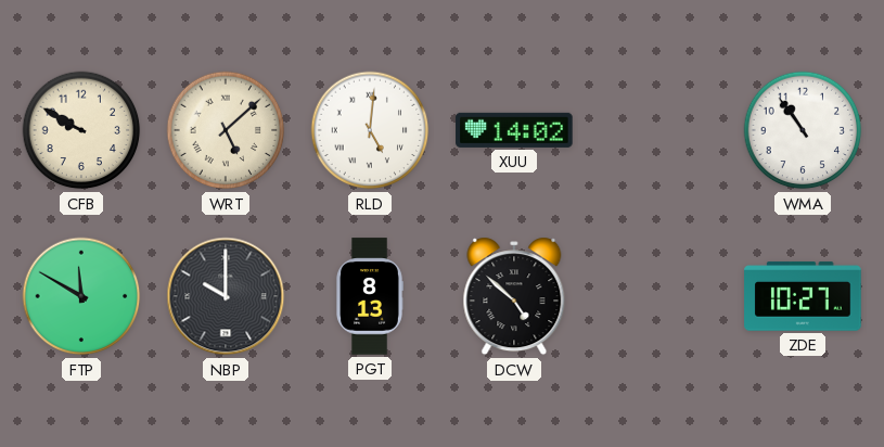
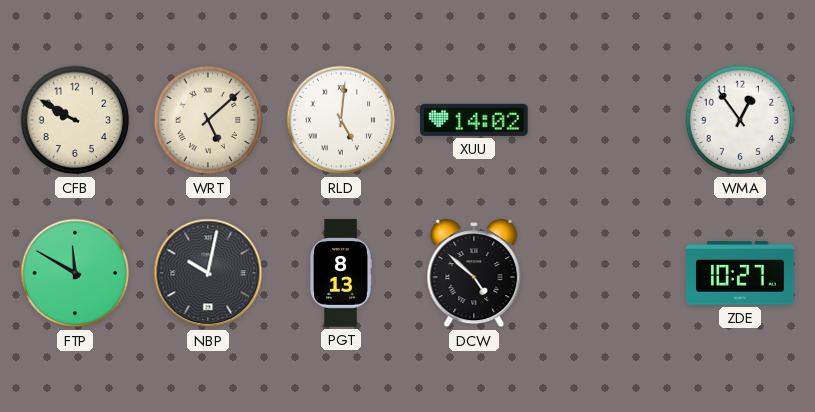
WMA: 10:54 -> 12:54 (740, 120)
NBP: 10:00 -> 10:02 (208, 273)
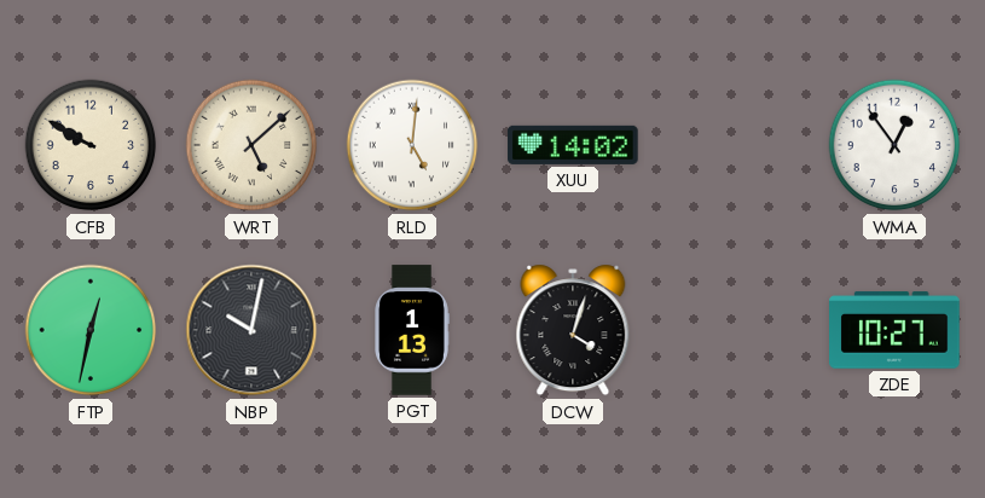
FTP: 11:50 -> 12:32 (91, 330)
PGT: 8:13 -> 1:13 (412, 330)
DCW: 4:52 -> 4:03 (573, 330)
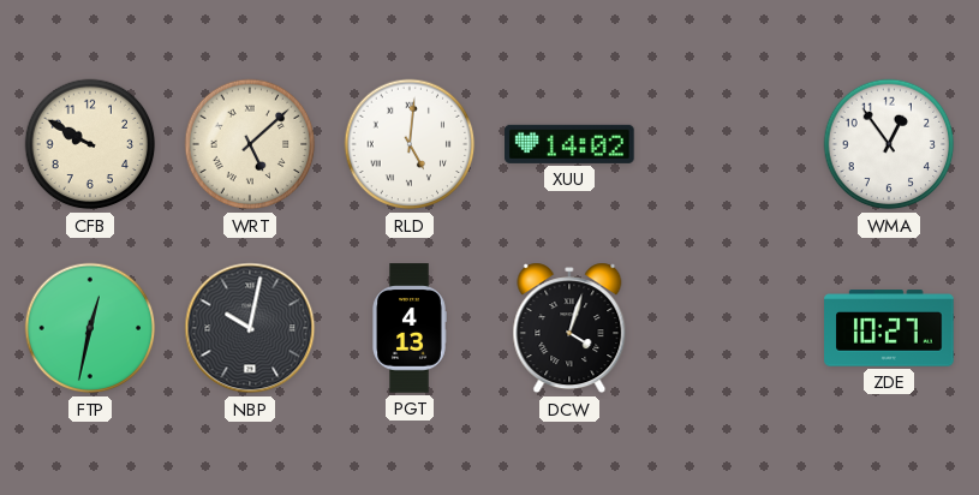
PGT: 1:13 -> 4:13 (410, 328)
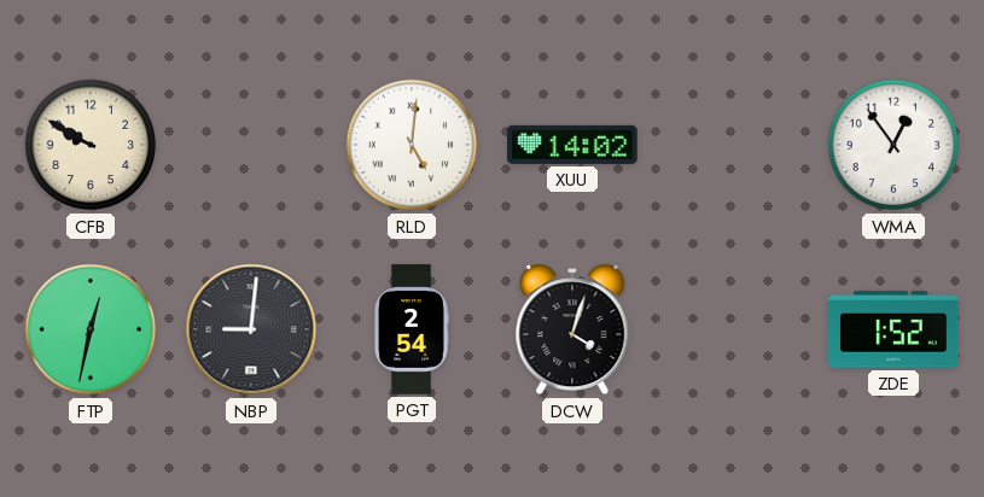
WRT: 5:08 -> none (250, 144)
NBP: 10:02 -> 9:01 (251, 329)
PGT: 4:13 -> 2:54 (412, 329)
ZDE: 10:27 -> 1:52 (893, 329)
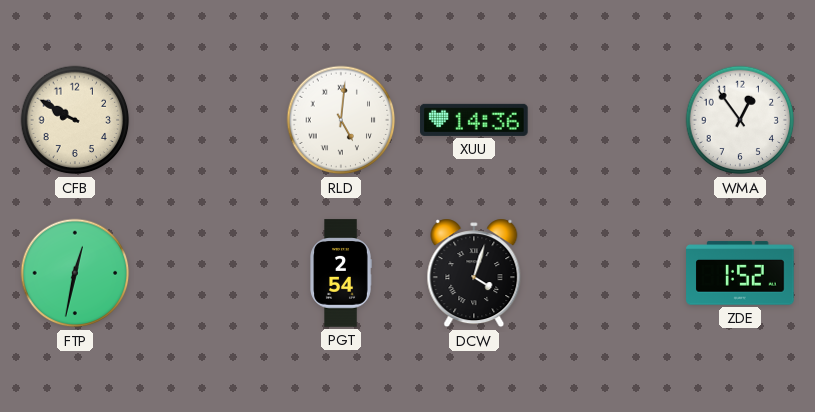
XUU: 14:02 -> 14:36 (474, 120)
NBP: 9:01 -> none (251, 329)
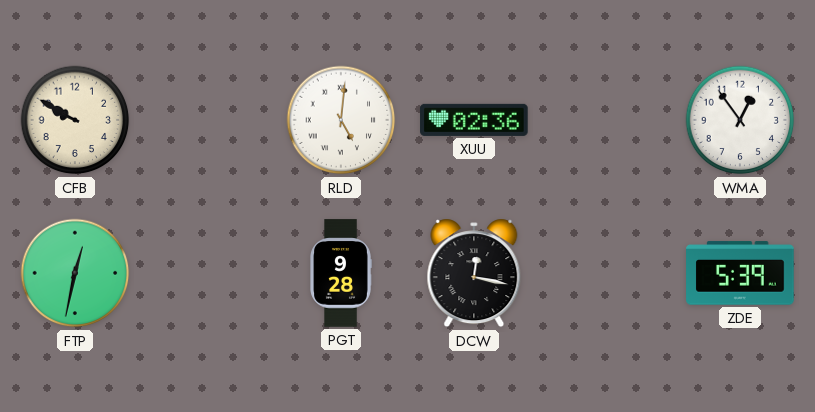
XUU: 14:36 -> 02:36 (474, 120)
PGT: 2:54 -> 9:28 (341, 273)
DCW: 4:03 -> 12:17 (474, 273)
ZDE: 1:52 -> 5:39 (740, 273)
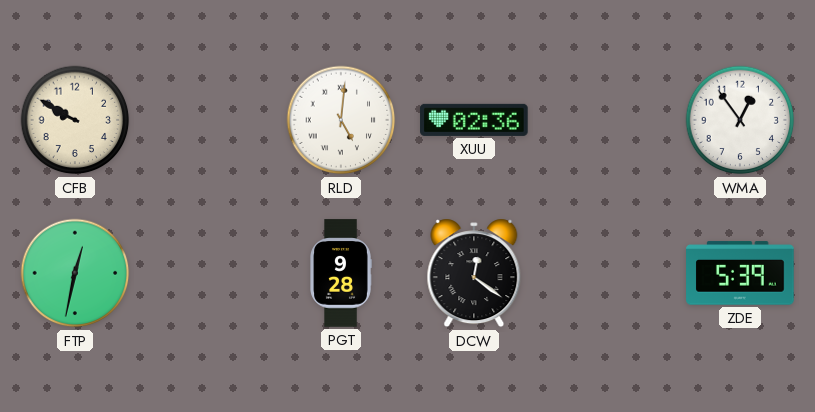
DCW: 12:17 -> 12:21 (474, 273)
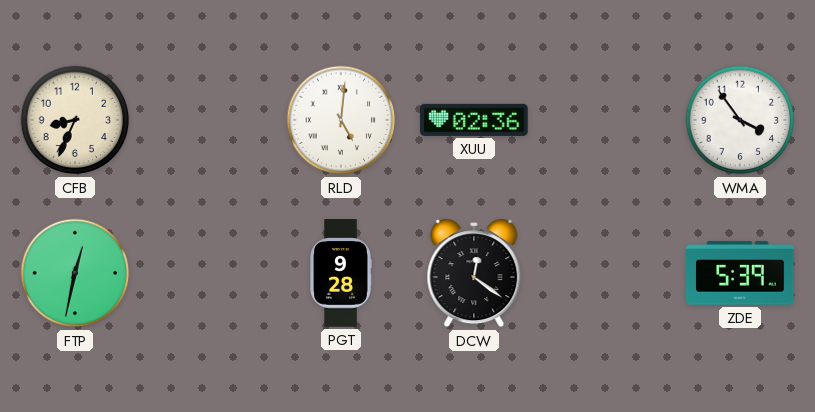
CFB: 9:50 -> 8:34 (75, 120)
WMA: 12:54 -> 3:54 (740, 120)
